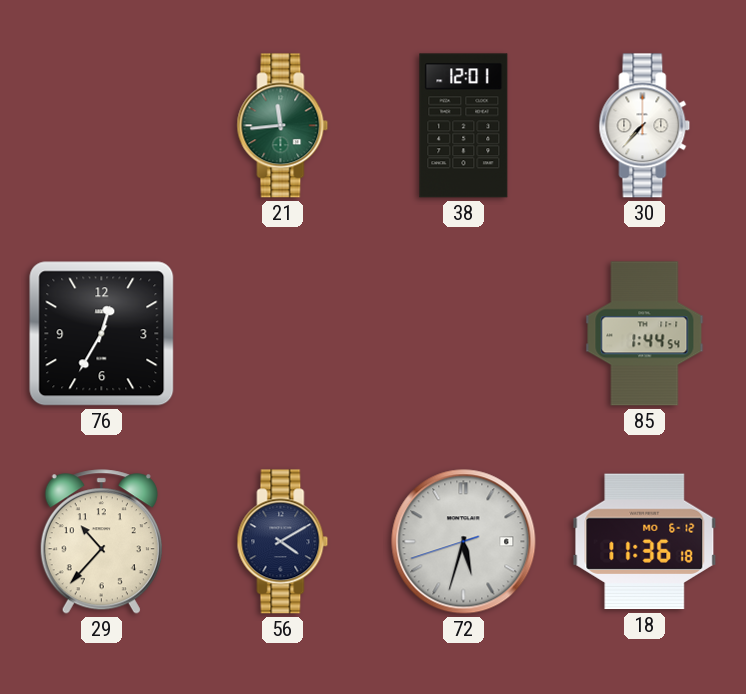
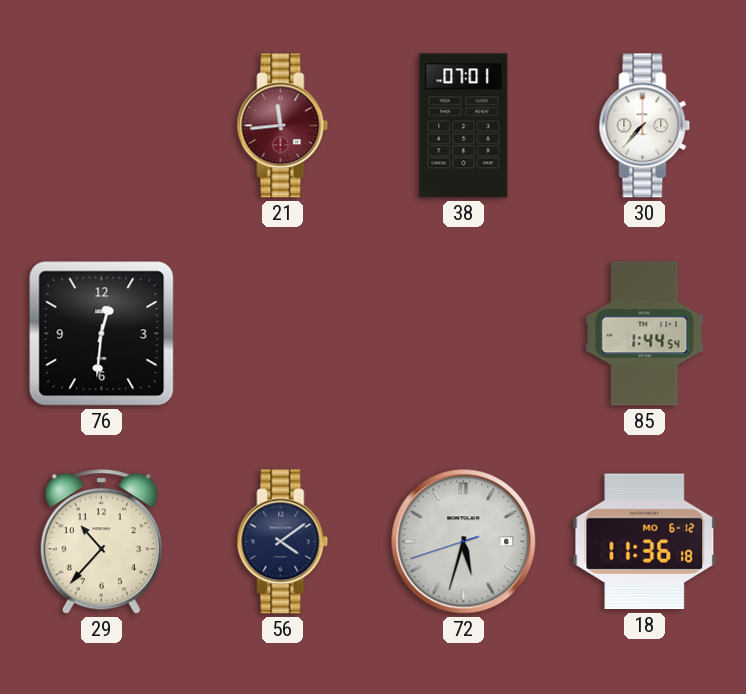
21 dial: green -> burgundy (283, 126)
38: 12:01 -> 07:01 (464, 126)
76: 12:35 -> 12:31 (102, 334)
56: 4:10 -> 4:09 (283, 542)
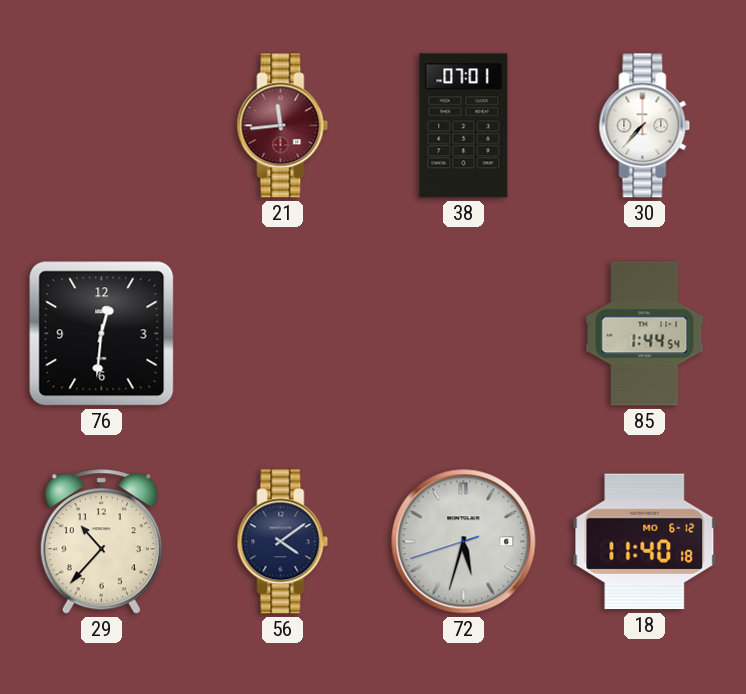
18: 11:36 -> 11:40 (645, 542)
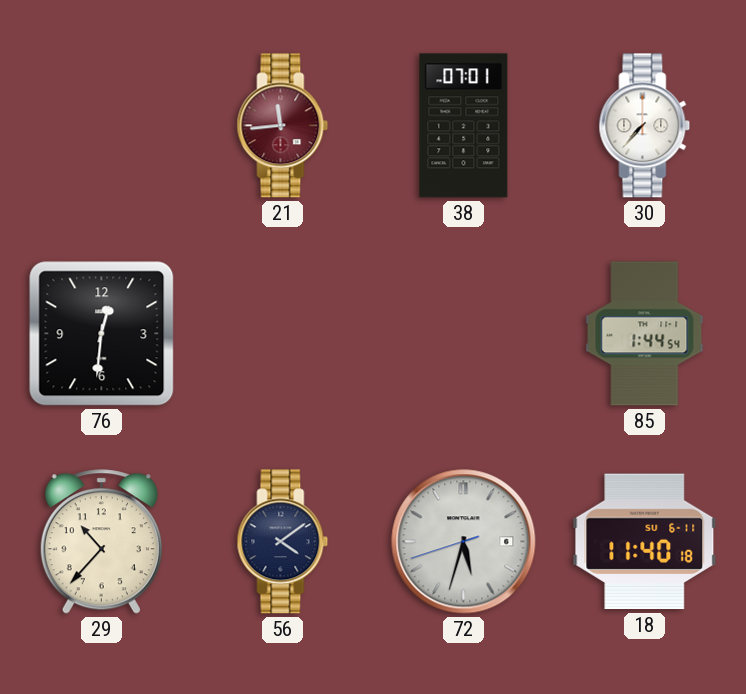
18 date: MO 6-12 -> SU 6-11 (645, 542)
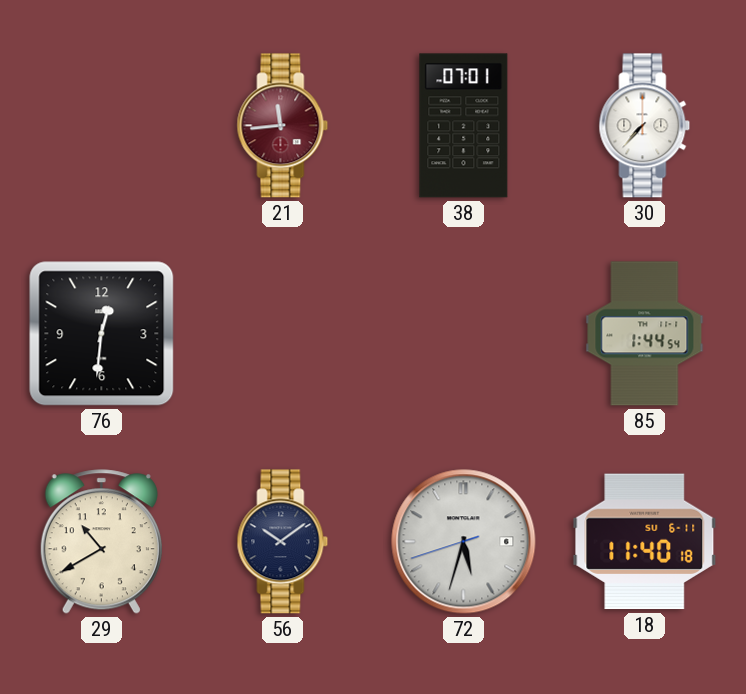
29: 10:37 -> 10:40 (101, 542)
56: 4:09 -> 10:09 (283, 542)
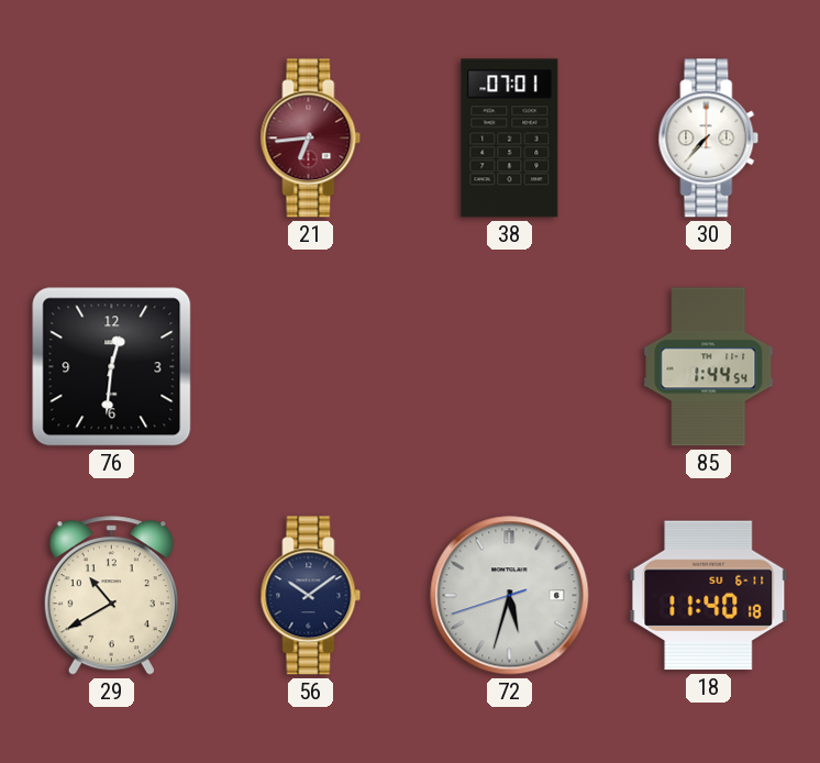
21: 11:44 -> 6:44 (311, 139)
